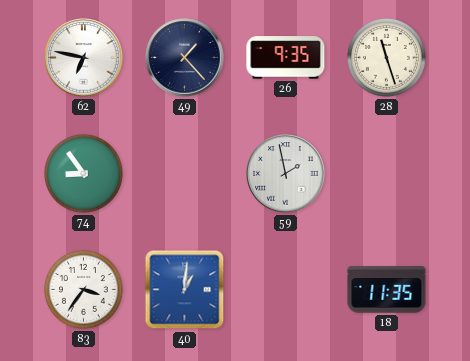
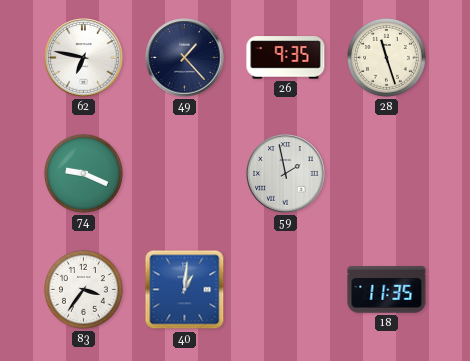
74: 8:54 -> 9:19 (83, 173)
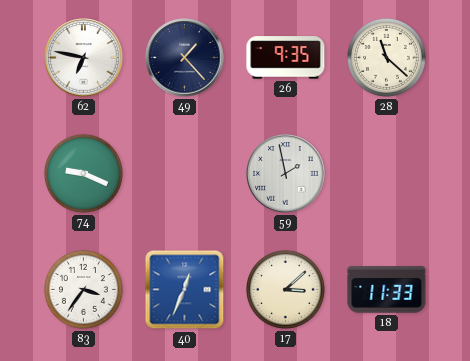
28: 11:27 -> 11:22 (386, 57)
40: 1:01 -> 12:34 (185, 290)
17: none -> 3:08 (285, 289)
18: 11:35 -> 11:33 (387, 290)
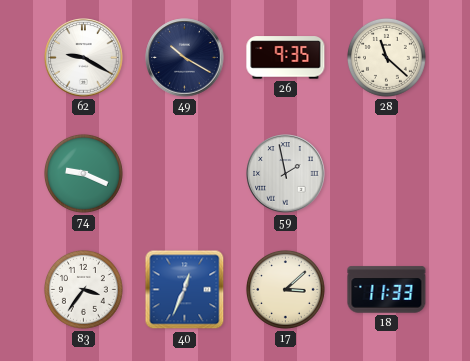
62: 6:47 -> 9:20 (84, 58)
49: 1:23 -> 10:20 (185, 58)
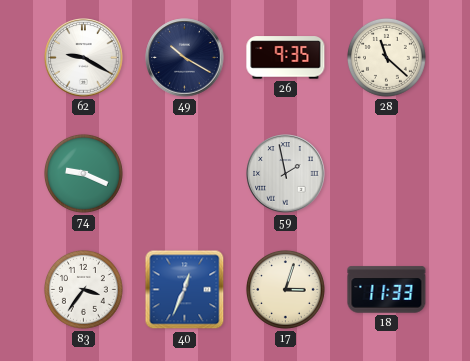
17: 3:08 -> 3:03 (285, 289)
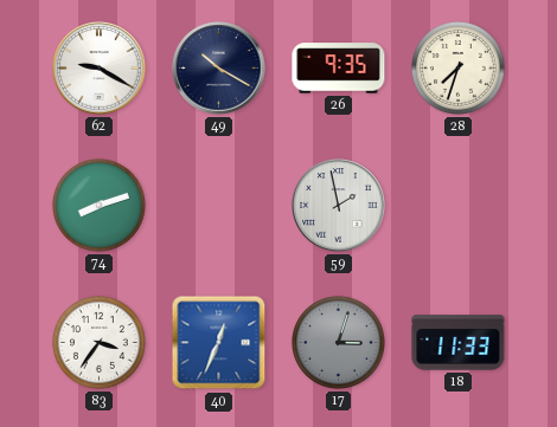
28: 11:22 -> 7:33 (457, 67)
74: 9:19 -> 8:12 (98, 205)
17 dial: cream -> grey (338, 342)
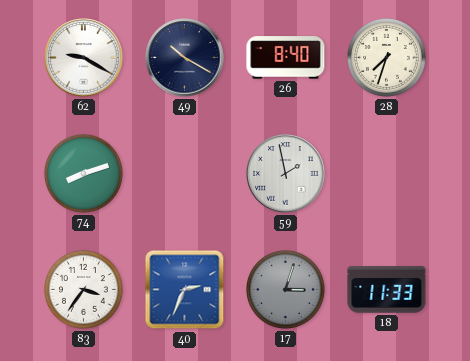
26: 9:35 -> 8:40 (286, 58)
40: 12:34 -> 2:34 (185, 290)
